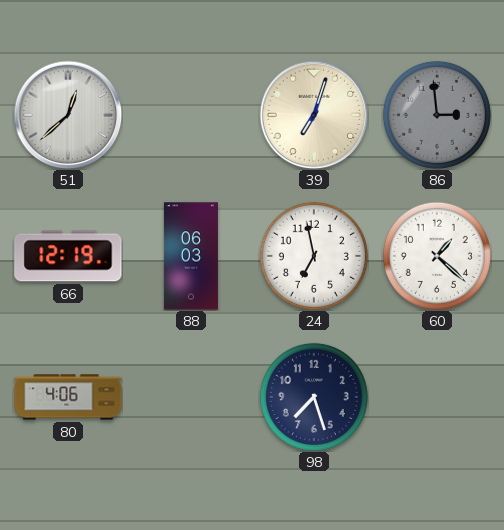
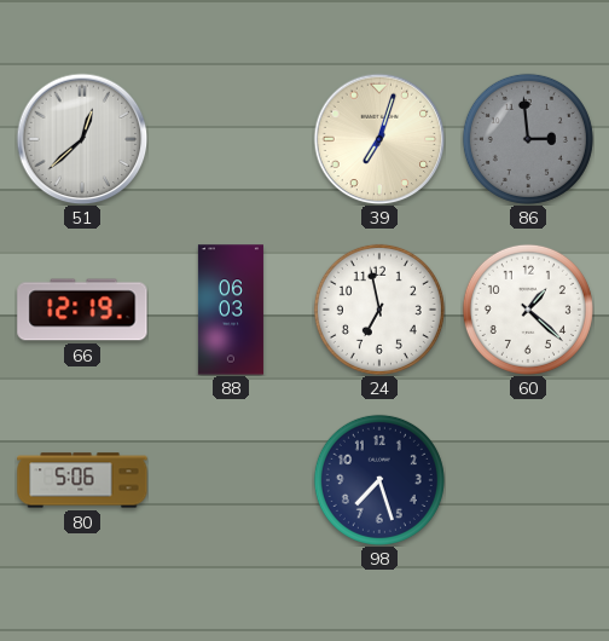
80: 4:06 -> 5:06 (82, 480)
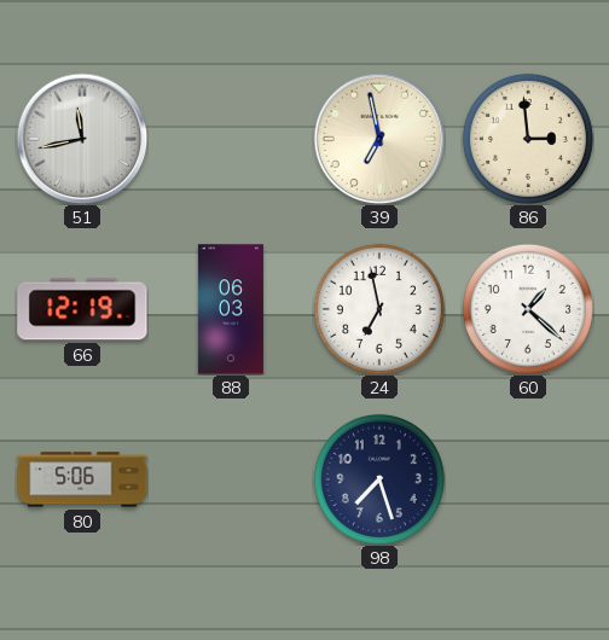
51: 12:38 -> 11:43 (82, 139)
39: 7:03 -> 6:58 (379, 139)
86 dial: grey -> cream (528, 139)
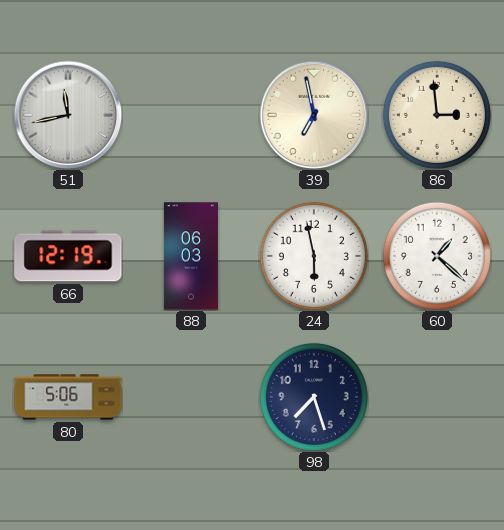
24: 6:58 -> 5:58 (314, 256)
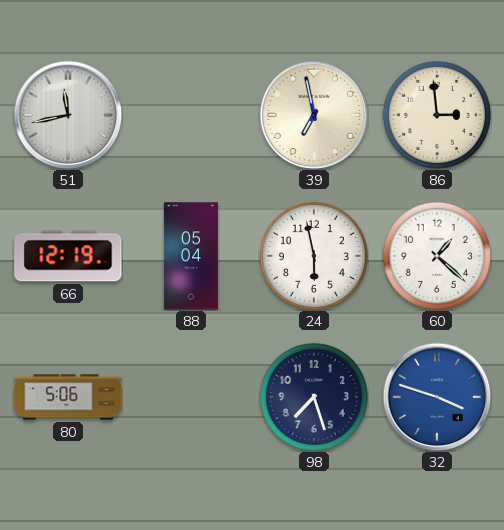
88: 06:03 -> 05:04 (191, 256)
32: none -> 3:48 (437, 397)
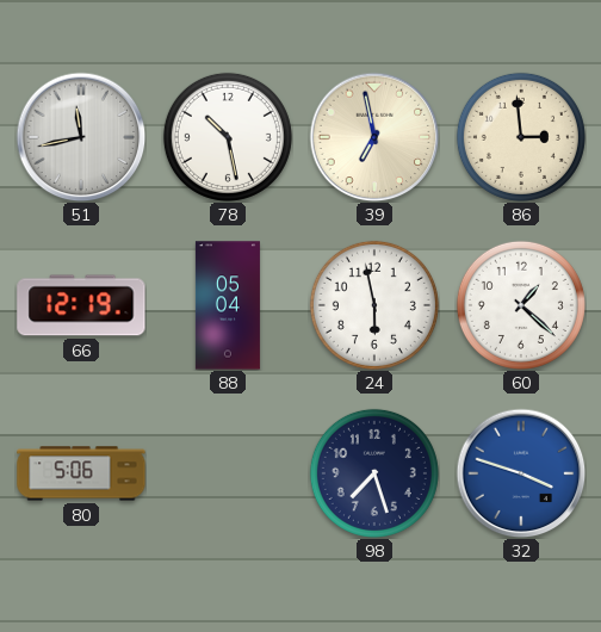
78: none -> 10:28 (228, 137)
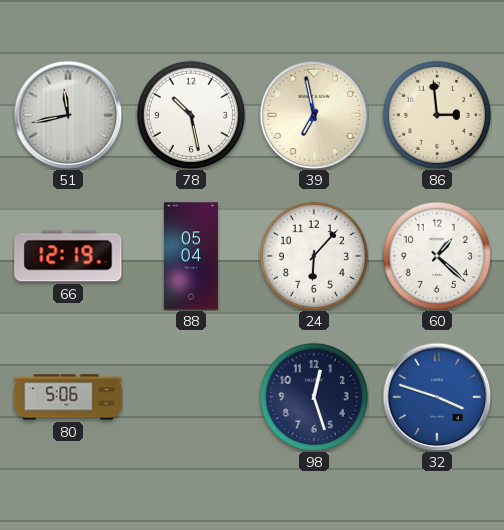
24: 5:58 -> 6:07 (314, 256)
98: 7:27 -> 12:27 (314, 397)
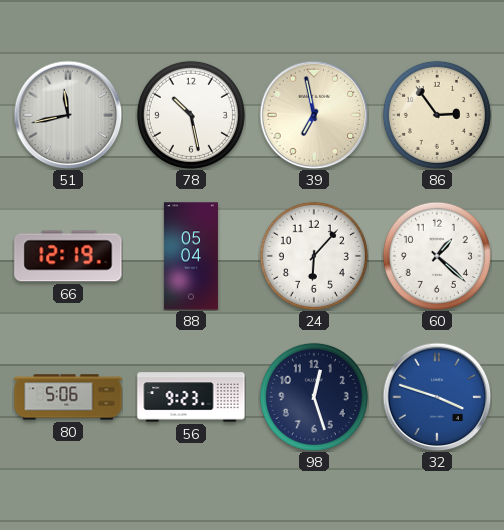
86: 2:59 -> 2:54 (437, 115)
56: none -> 9:23 (191, 397)
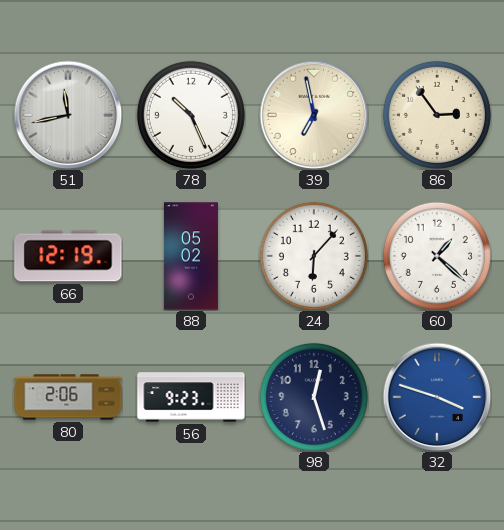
78: 10:28 -> 10:26 (191, 115)
88: 05:04 -> 05:02 (191, 256)
80: 5:06 -> 2:06 (68, 397)
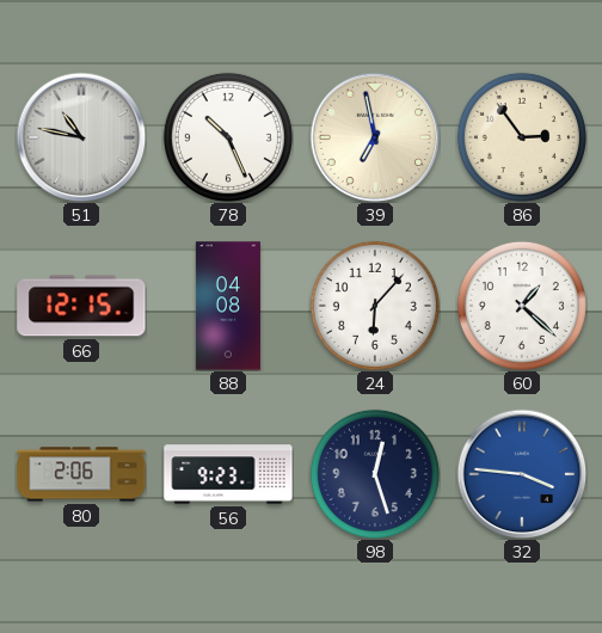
51: 11:43 -> 10:47 (81, 137)
66: 12:19 -> 12:15 (81, 306)
88: 05:02 -> 04:08 (228, 306)
32: 3:48 -> 3:46 (522, 474)
